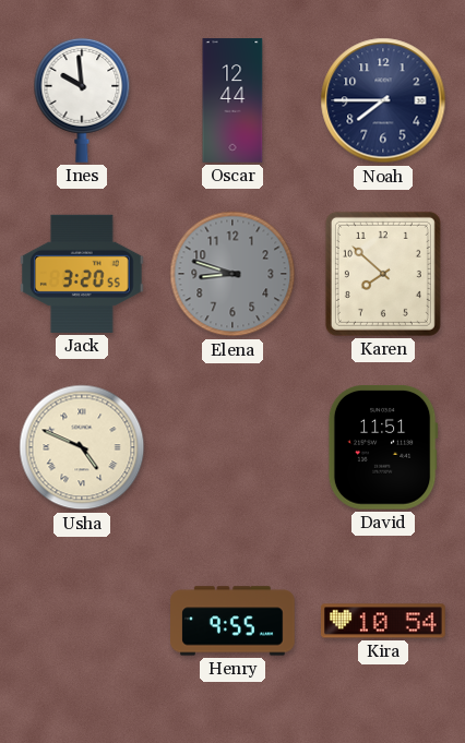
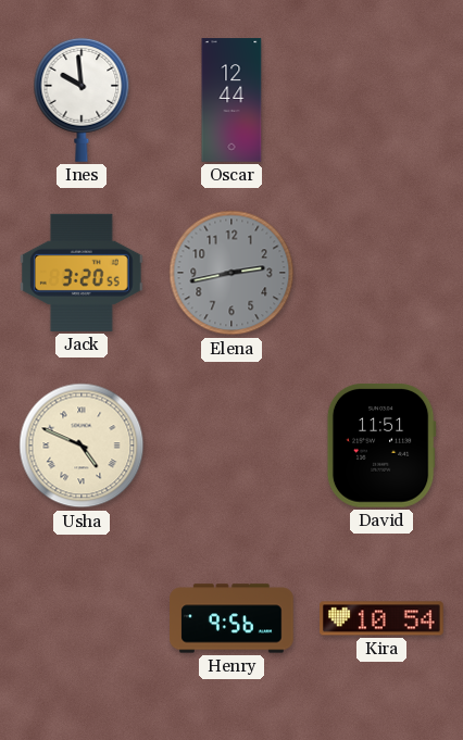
Noah: 7:45 -> none (383, 100)
Elena: 8:48 -> 2:43 (231, 273)
Karen: 7:52 -> none (383, 274)
Henry: 9:55 -> 9:56 (231, 618)
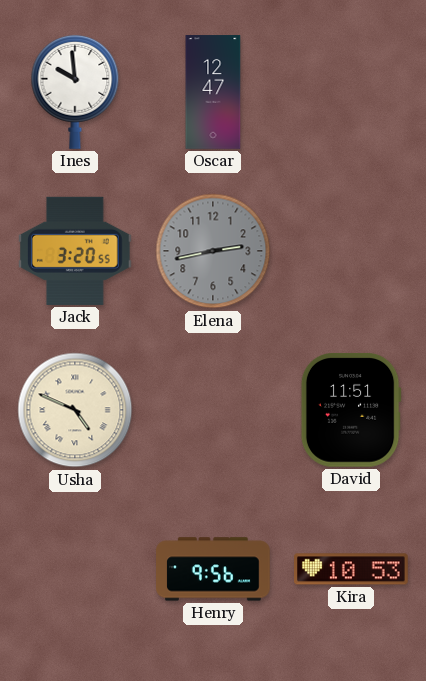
Oscar: 12:44 -> 12:47 (213, 92)
Kira: 10:54 -> 10:53 (351, 569)
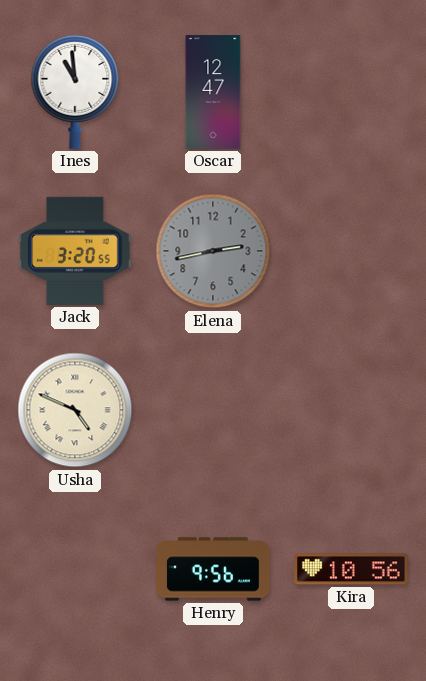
Ines: 9:59 -> 10:59 (75, 92)
David: 11:51 -> none (351, 410)
Kira: 10:53 -> 10:56 (351, 569)
